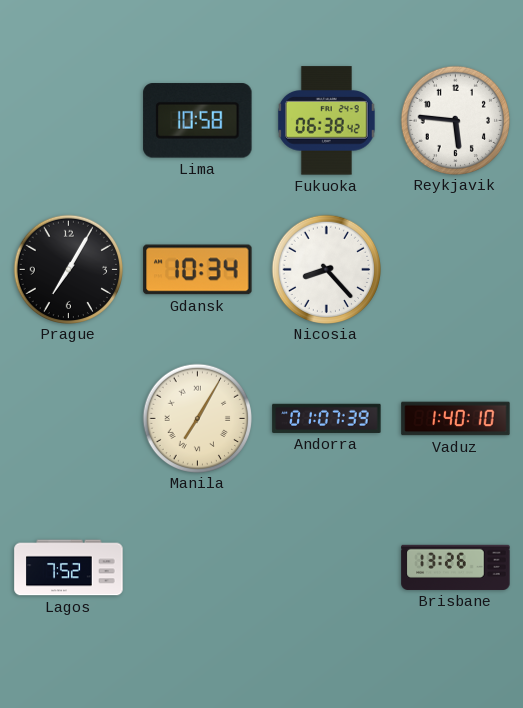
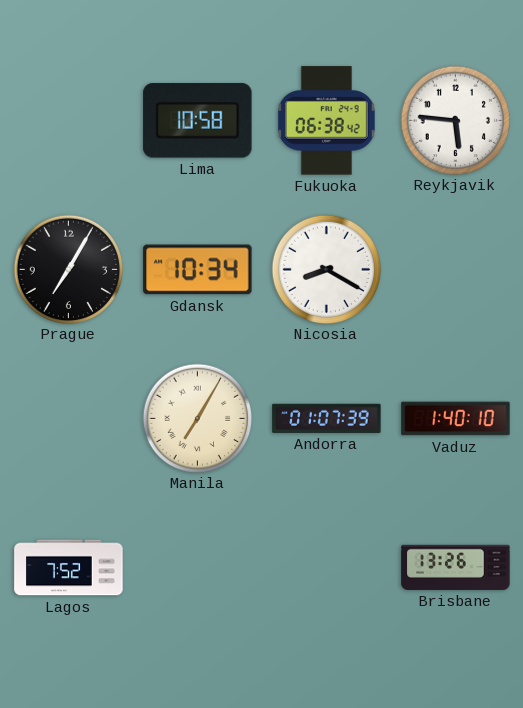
Nicosia: 8:23 -> 8:20 (326, 269)
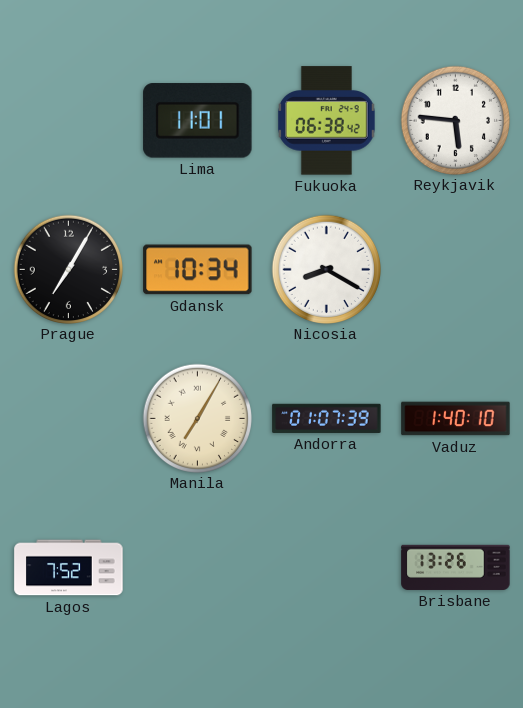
Lima: 10:58 -> 11:01 (198, 121)
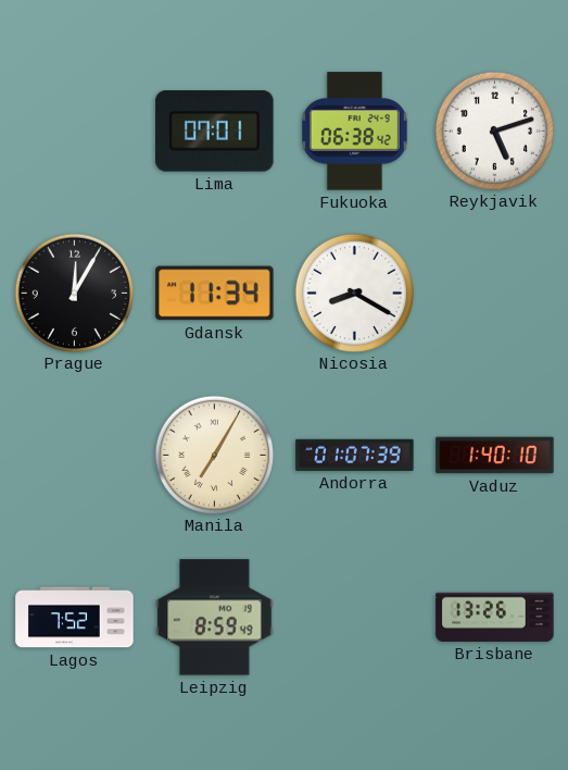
Lima: 11:01 -> 07:01 (215, 132)
Reykjavik: 5:46 -> 5:12 (494, 131)
Prague: 7:05 -> 12:05 (74, 293)
Gdansk: 10:34 -> 11:34 (215, 294)
Leipzig: none -> 8:59 (215, 618)
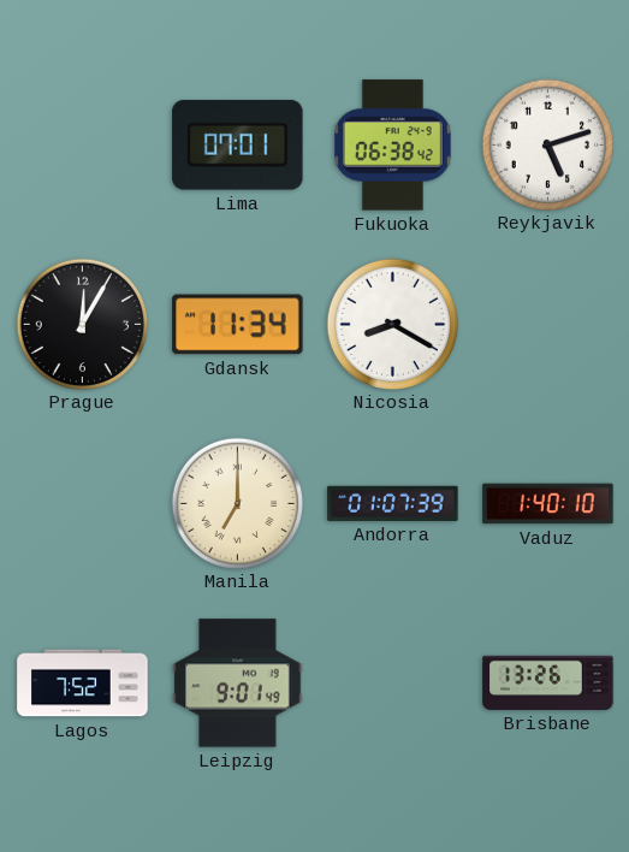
Manila: 7:05 -> 7:00 (237, 503)
Leipzig: 8:59 -> 9:01 (238, 684)
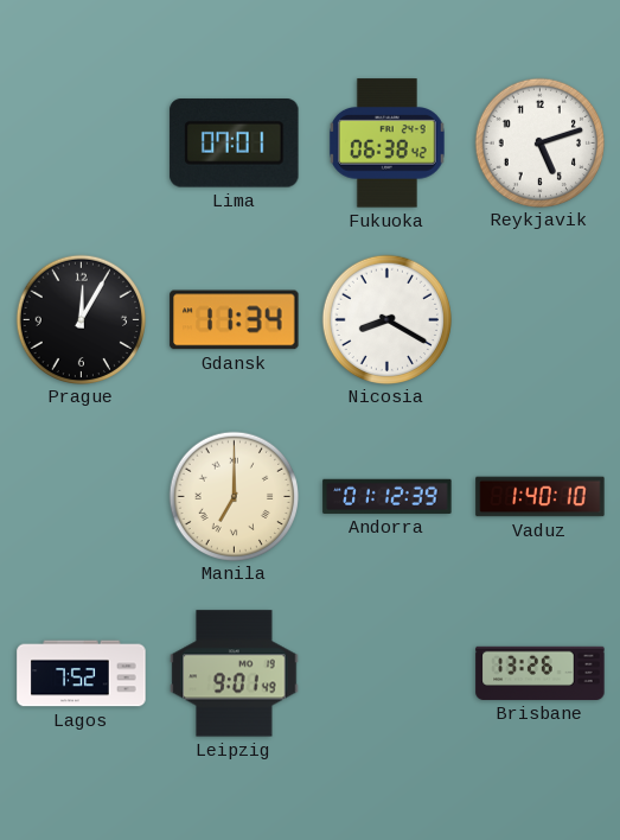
Andorra: 01:07 -> 01:12 (388, 496)
